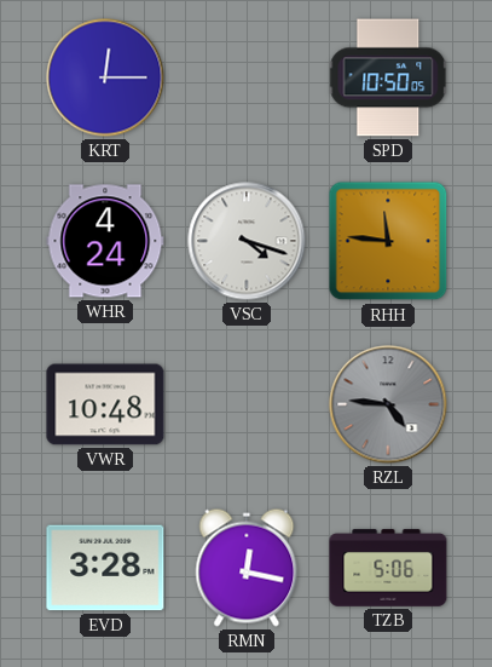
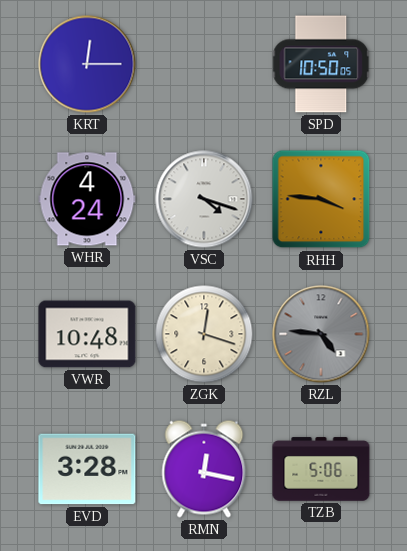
RHH: 11:46 -> 3:46 (321, 199)
ZGK: none -> 12:18 (204, 334)
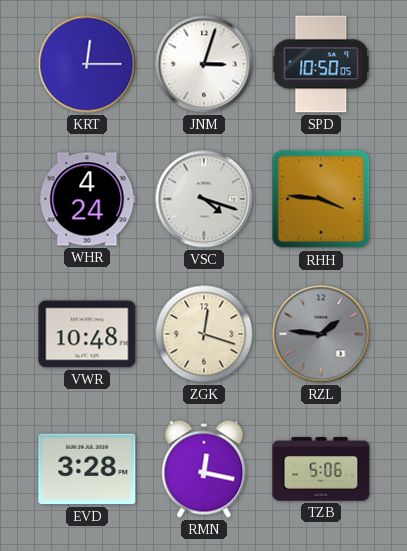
JNM: none -> 3:03 (204, 64)
RZL: 4:46 -> 1:46 (321, 334)
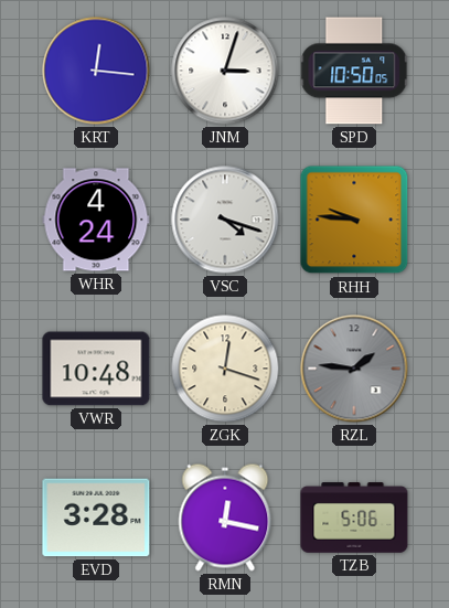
KRT: 12:15 -> 12:16 (96, 71)
RHH: 3:46 -> 9:46 (354, 220)
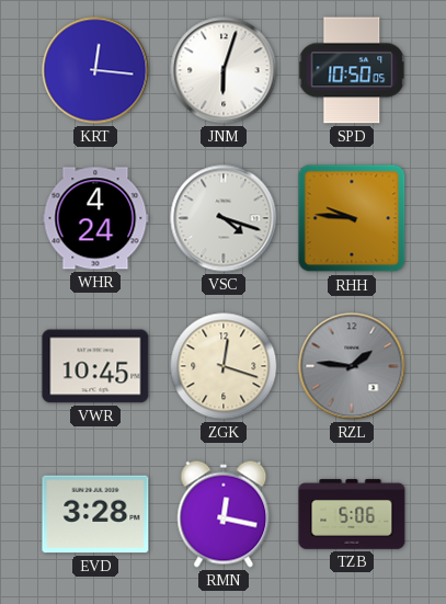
JNM: 3:03 -> 6:03 (224, 70)
VWR: 10:48 -> 10:45 (95, 366)
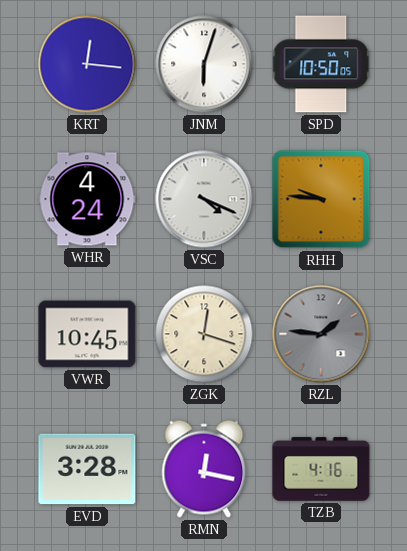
VSC: 4:18 -> 4:19 (204, 199)
TZB: 5:06 -> 4:16 (321, 469)
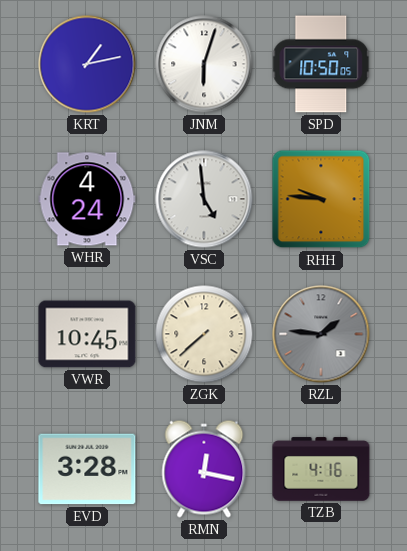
KRT: 12:16 -> 1:13 (87, 64)
VSC: 4:19 -> 4:59 (204, 199)
ZGK: 12:18 -> 7:38 (204, 334)
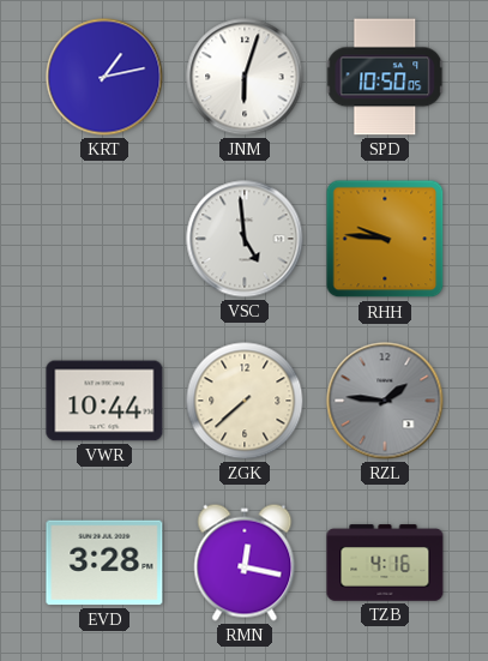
WHR: 4:24 -> none (87, 199)
VWR: 10:45 -> 10:44 (104, 401)
